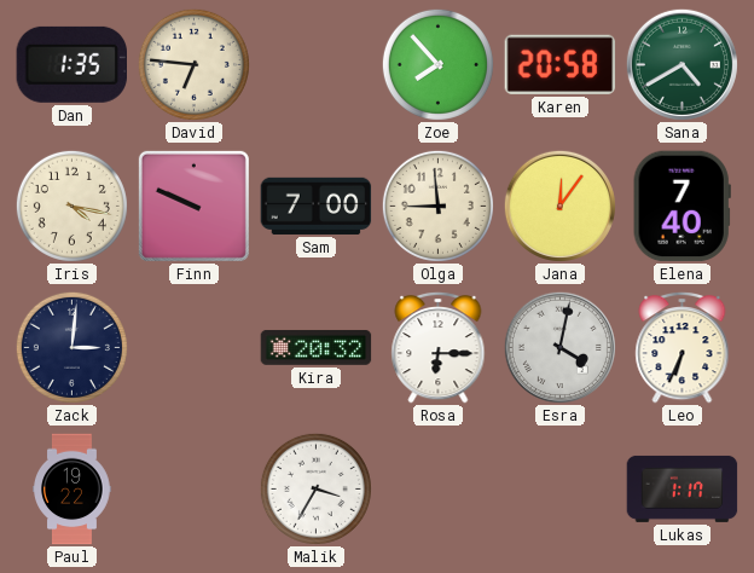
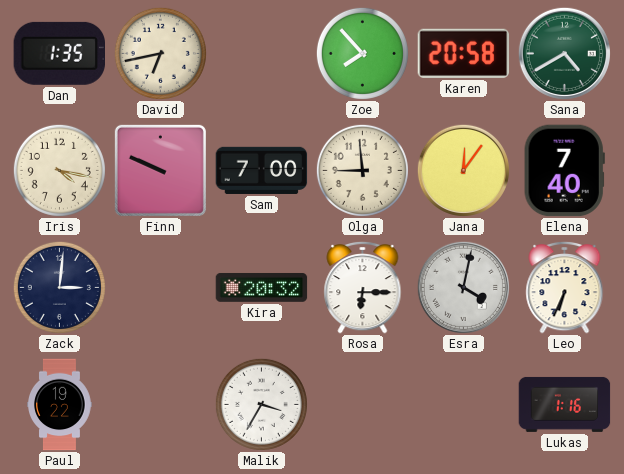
David: 6:46 -> 6:43 (160, 53)
Lukas: 1:17 -> 1:16 (565, 404)
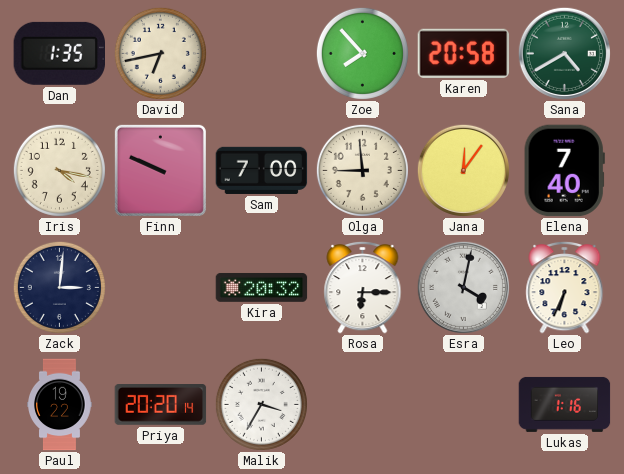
Priya: none -> 20:20 (161, 405)
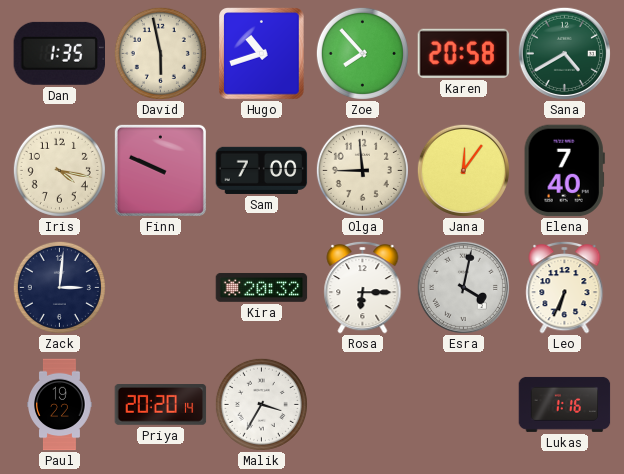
David: 6:43 -> 5:58 (160, 53)
Hugo: none -> 10:42 (262, 54)
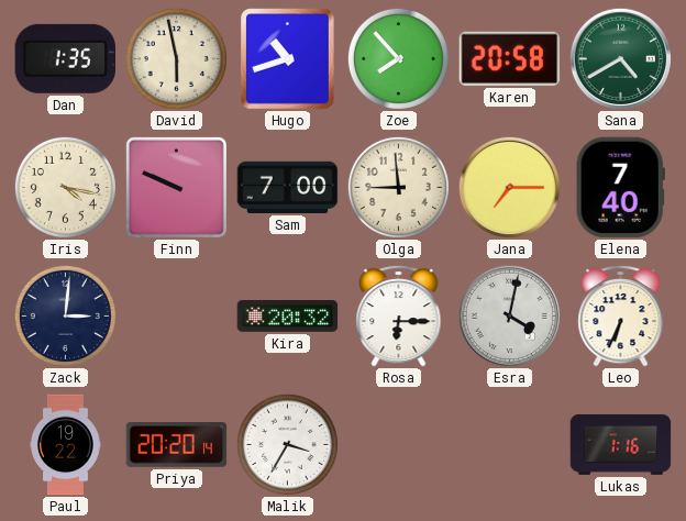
Jana: 12:06 -> 7:15 (509, 187)
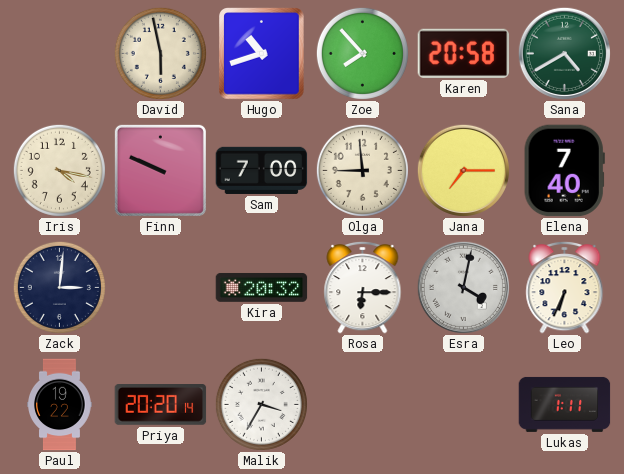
Dan: 1:35 -> none (66, 58)
Lukas: 1:16 -> 1:11 (565, 404)
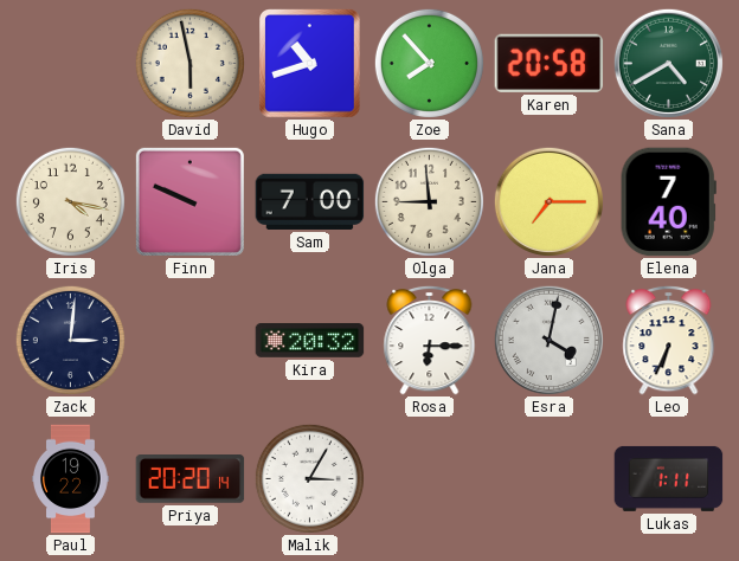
Malik: 3:35 -> 3:05 (309, 478)
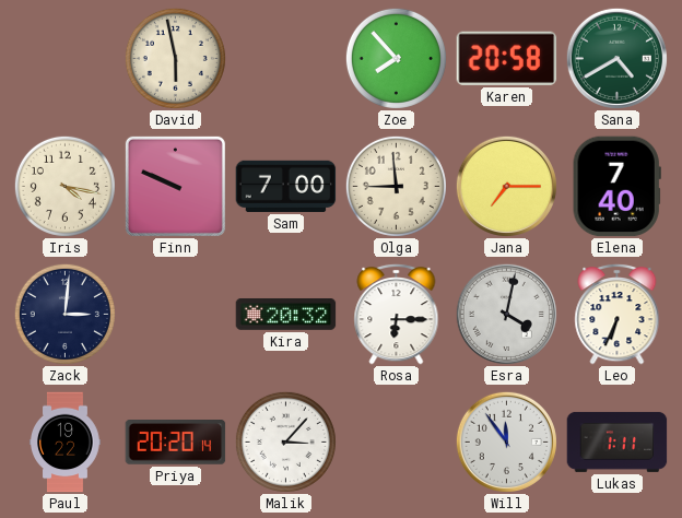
Hugo: 10:42 -> none (310, 64)
Malik: 3:05 -> 3:07 (285, 442)
Will: none -> 11:54 (506, 442)
